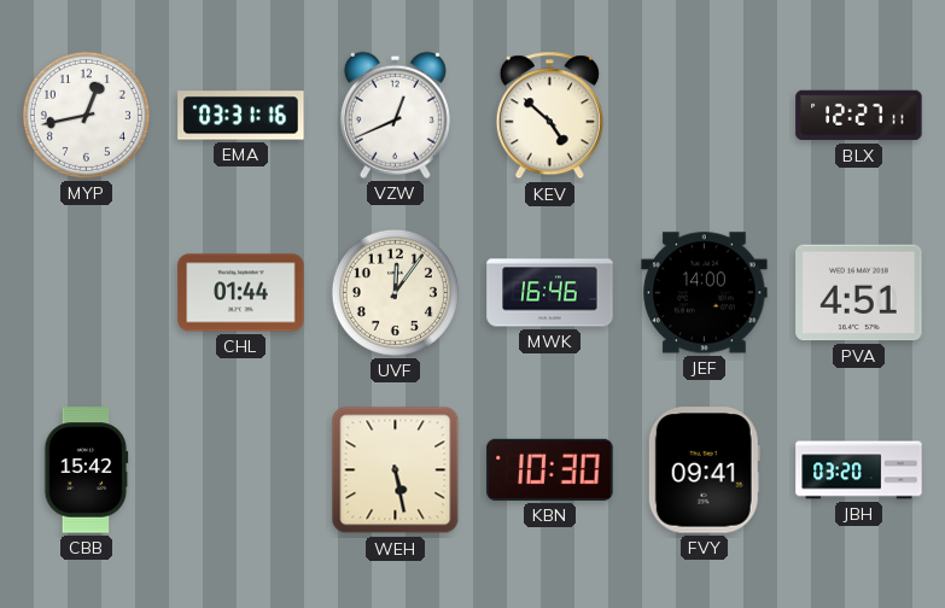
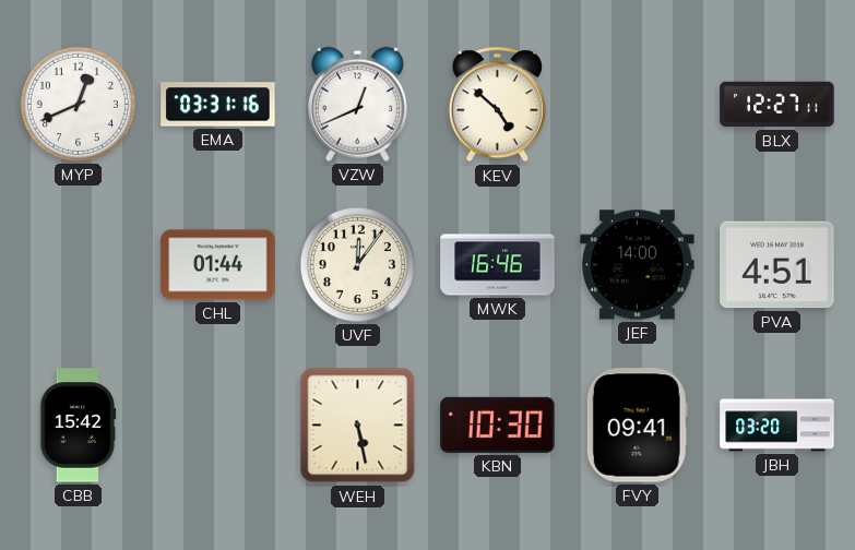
MYP: 12:43 -> 12:41 (78, 104)
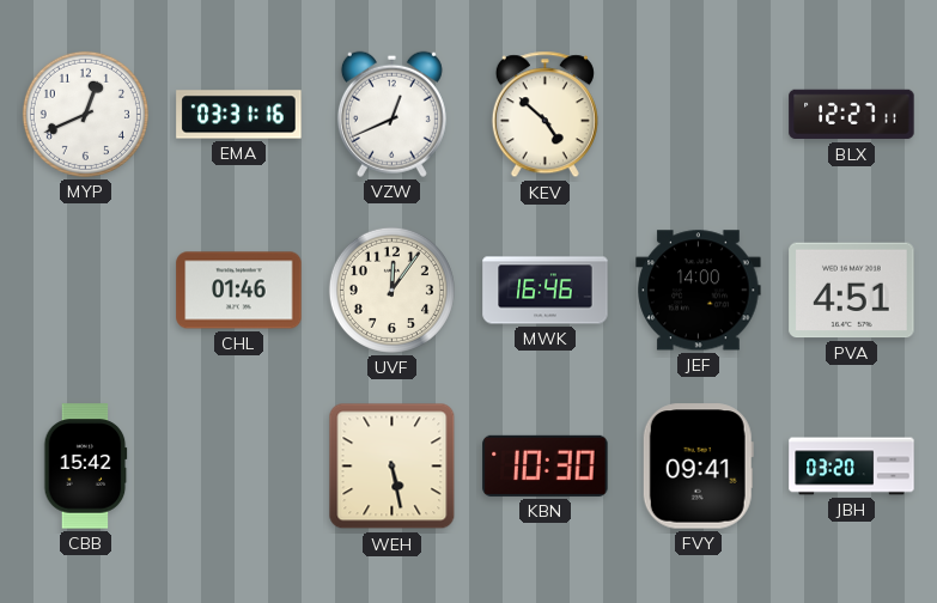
CHL: 01:44 -> 01:46 (239, 291)
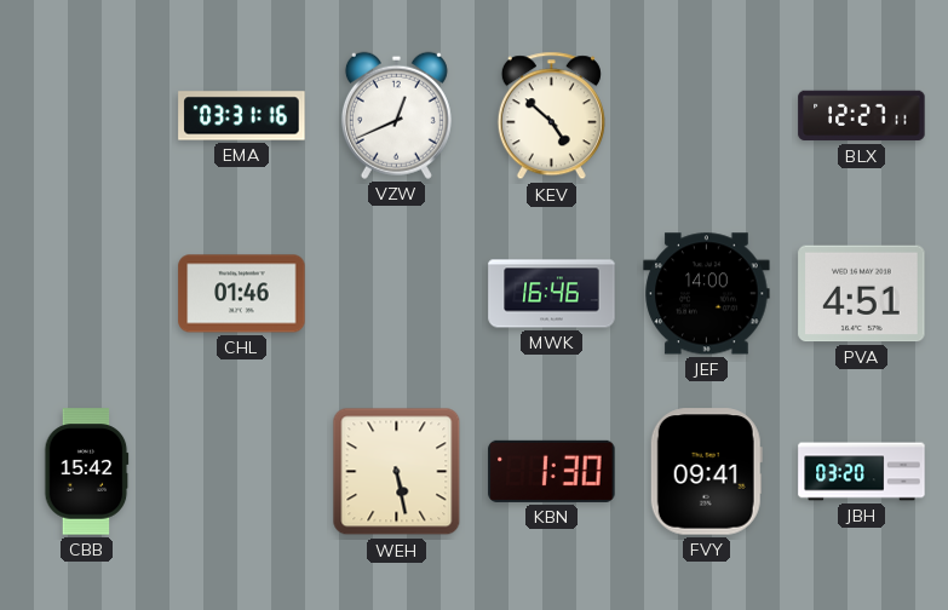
MYP: 12:41 -> none (85, 114)
UVF: 12:06 -> none (391, 290)
KBN: 10:30 -> 1:30 (552, 471)
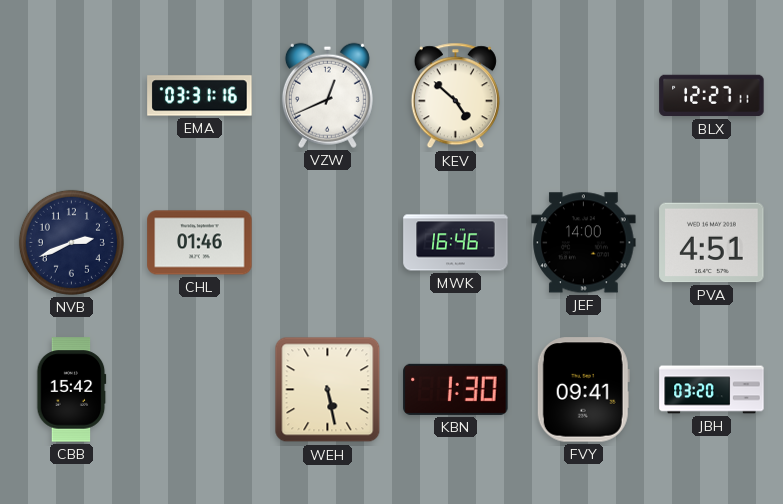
NVB: none -> 2:41 (71, 242)
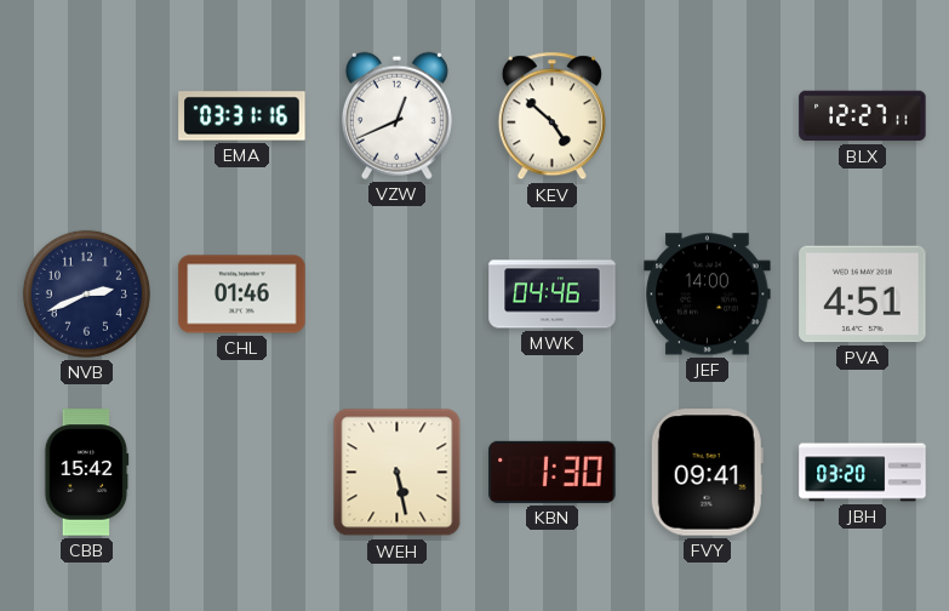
MWK: 16:46 -> 04:46 (553, 295)
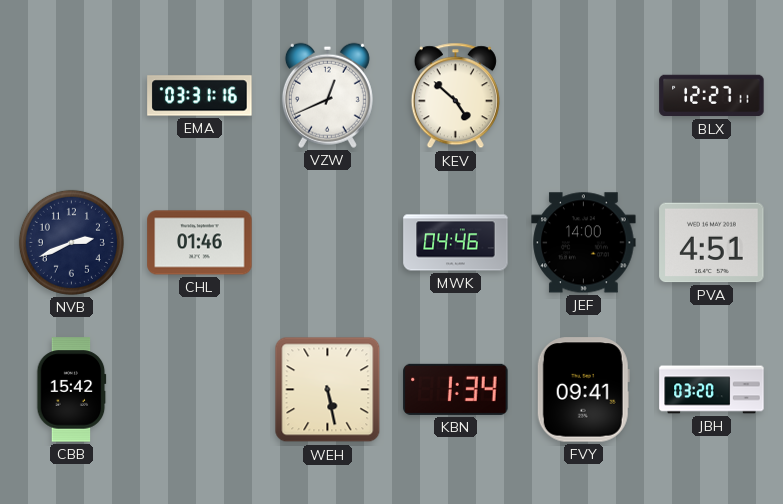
KBN: 1:30 -> 1:34 (456, 389)
